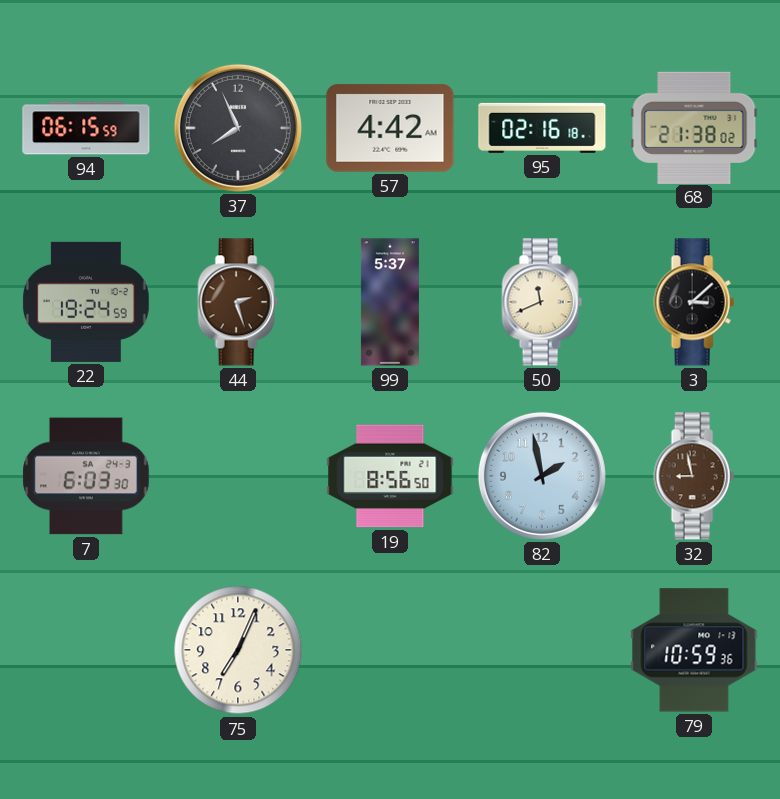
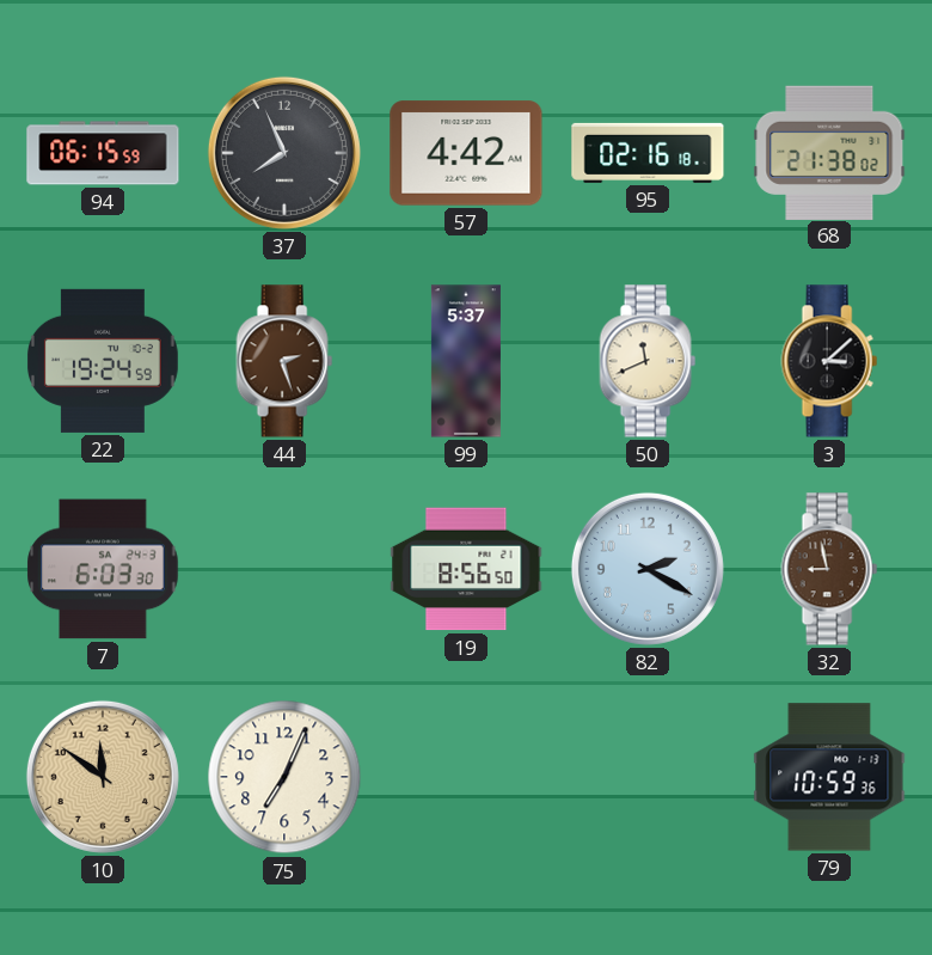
82: 1:58 -> 2:20 (648, 569)
10: none -> 11:51 (103, 777)
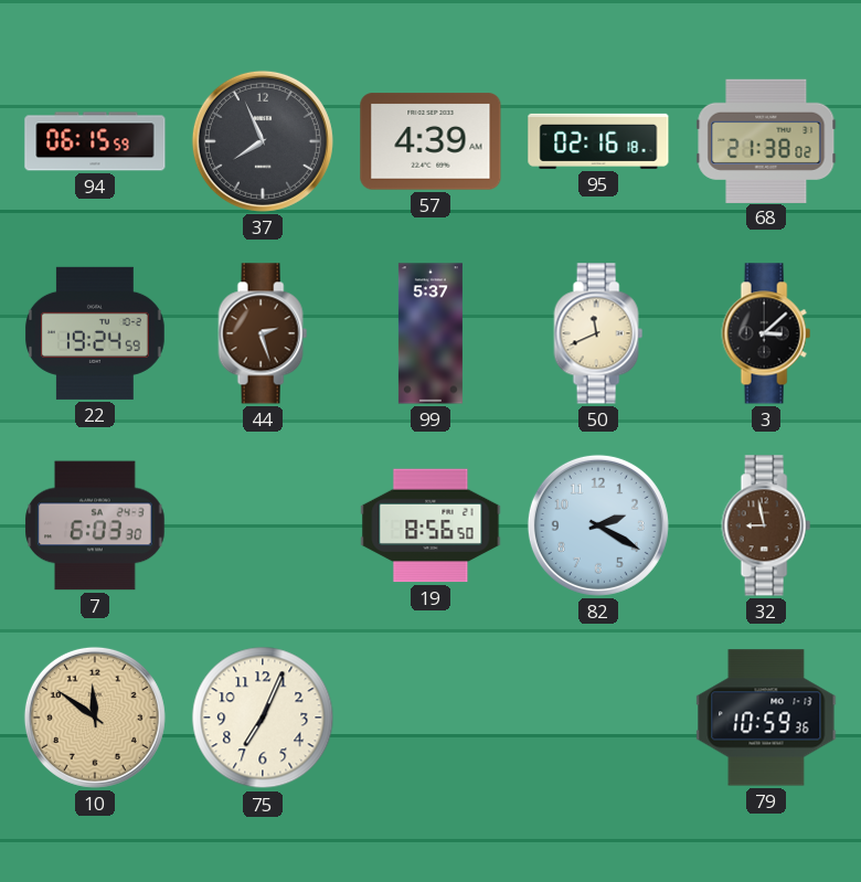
57: 4:42 -> 4:39 (431, 141)
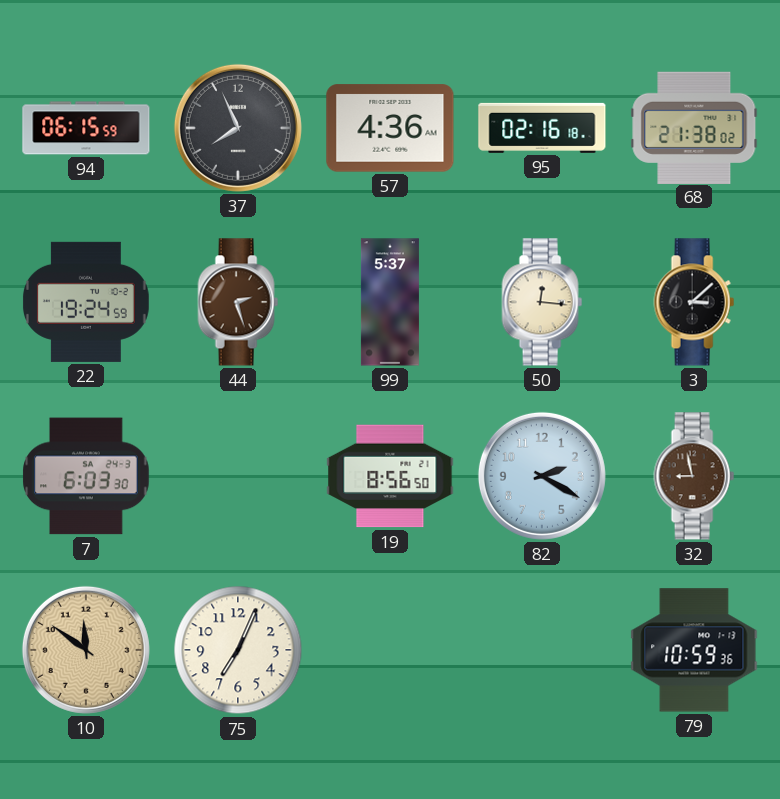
57: 4:39 -> 4:36 (390, 128)
50: 11:41 -> 12:16 (542, 302)
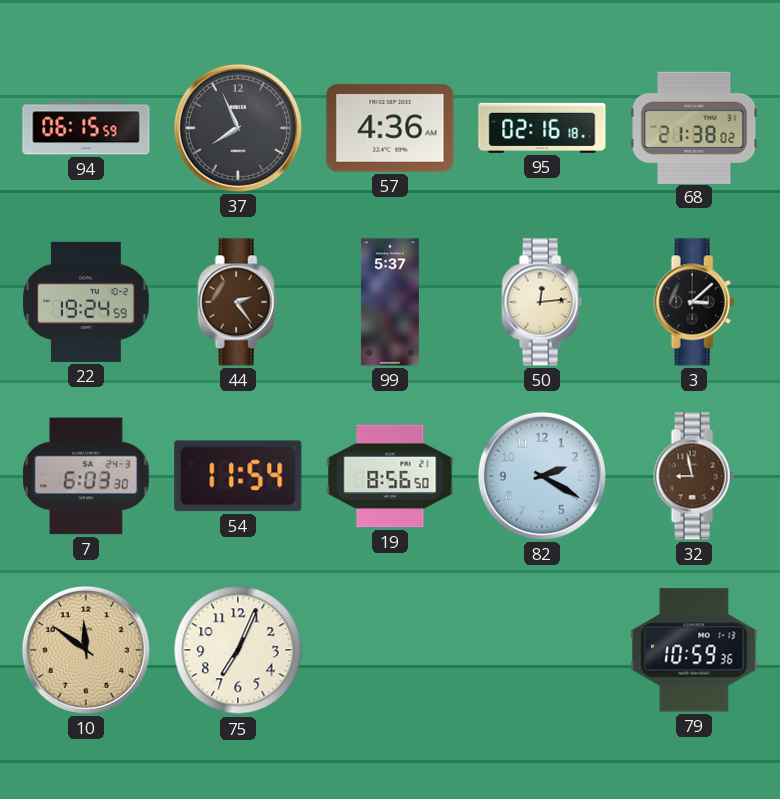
44: 2:27 -> 2:24 (238, 302)
50: 12:16 -> 12:14 (542, 302)
54: none -> 11:54 (238, 476)
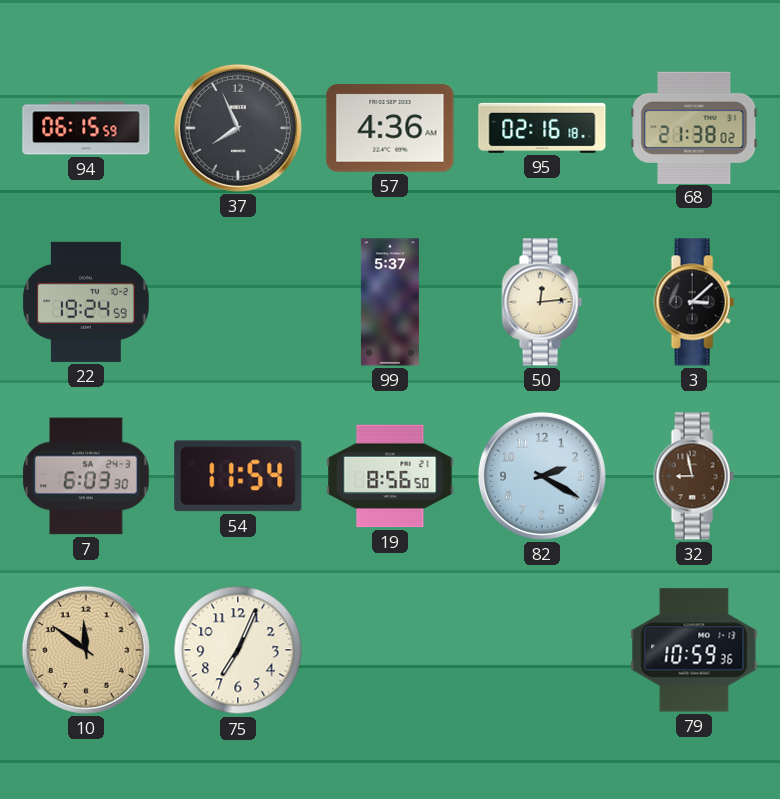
44: 2:24 -> none (238, 302)
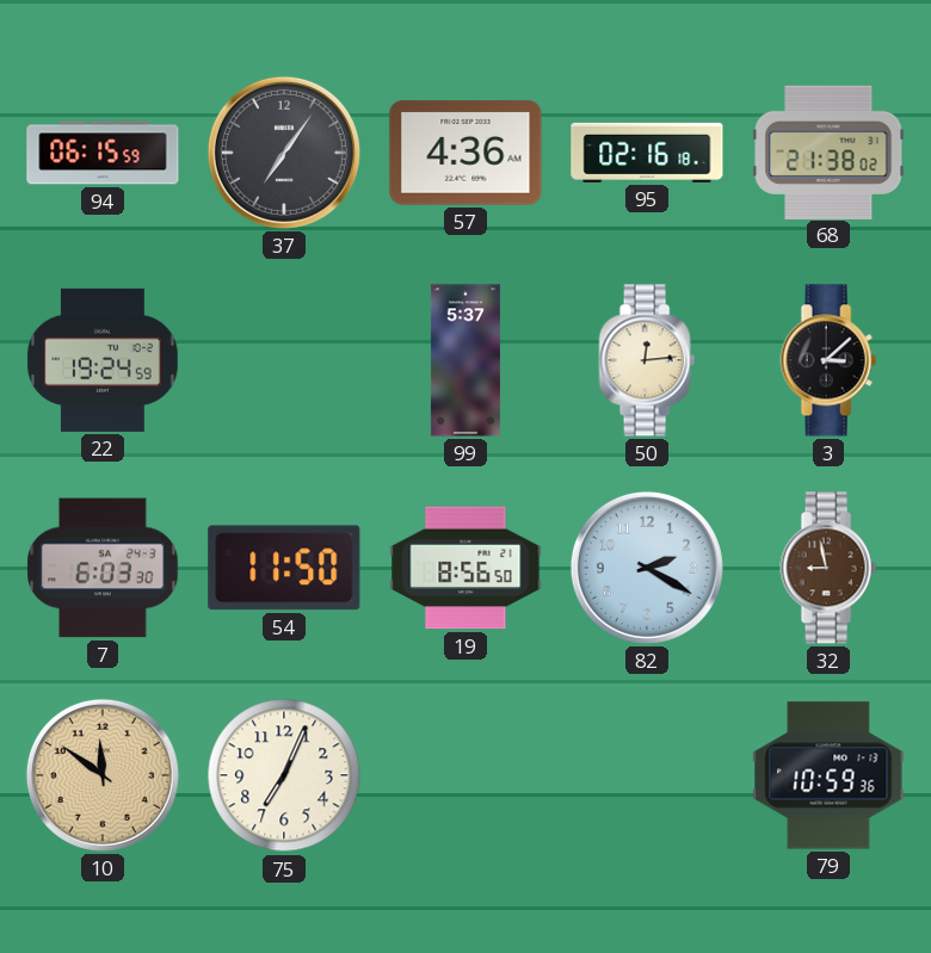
37: 7:56 -> 7:06 (284, 153)
54: 11:54 -> 11:50 (284, 568)
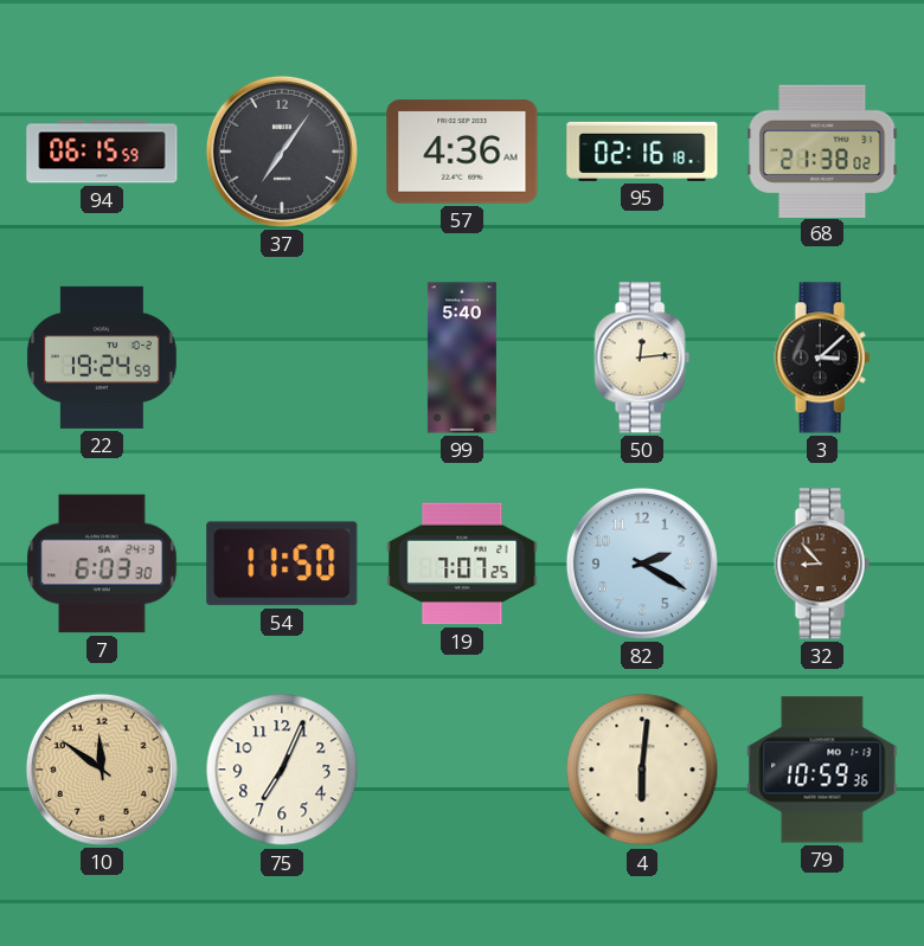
99: 5:37 -> 5:40 (462, 358)
19: 8:56 -> 7:07 (462, 564)
32: 8:58 -> 8:53 (822, 564)
4: none -> 6:01 (642, 770)
